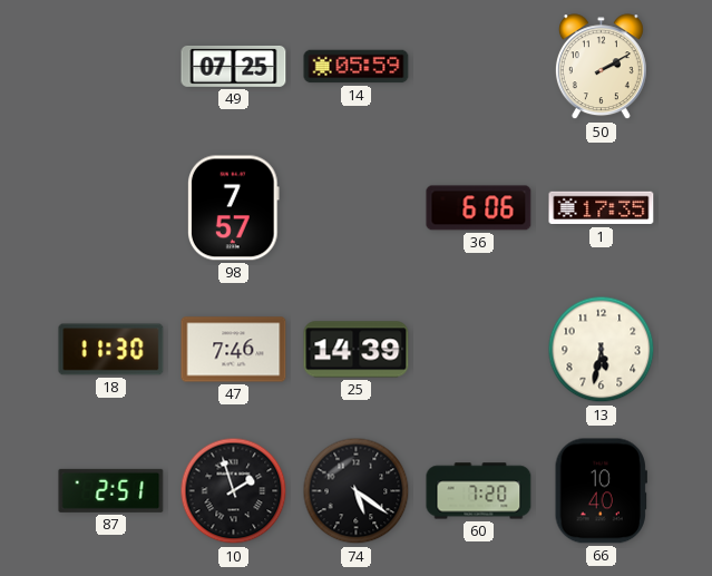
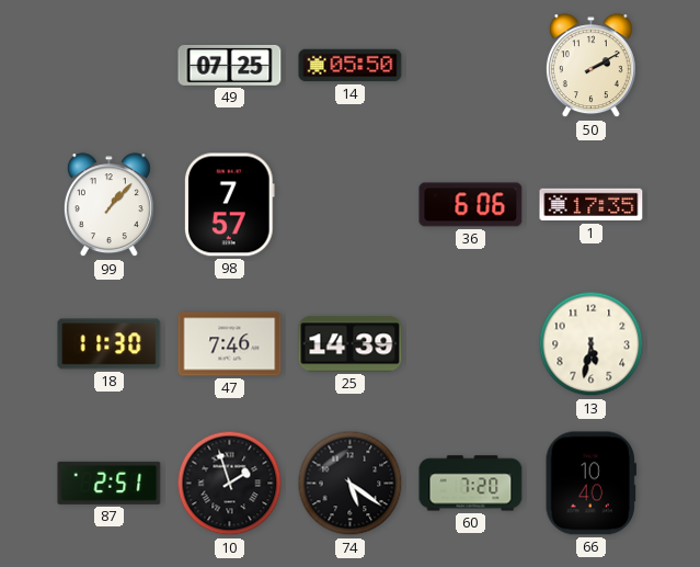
14: 05:59 -> 05:50 (351, 66)
99: none -> 1:07 (108, 205)
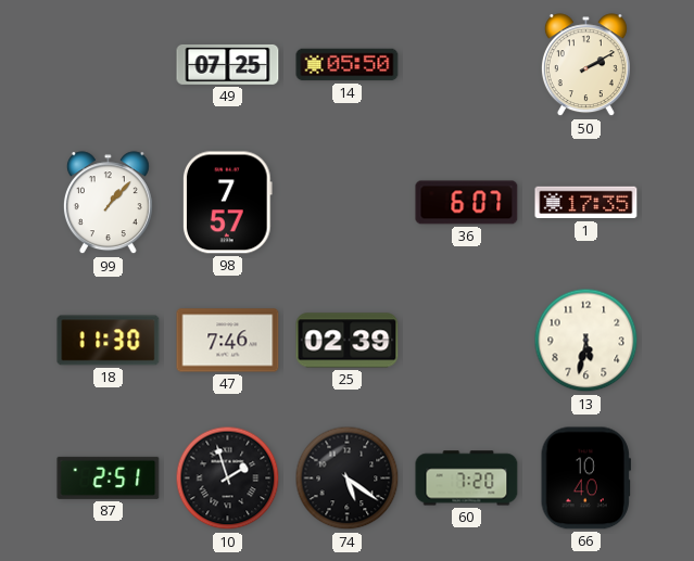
36: 6:06 -> 6:07 (467, 203)
25: 14:39 -> 02:39 (348, 341)
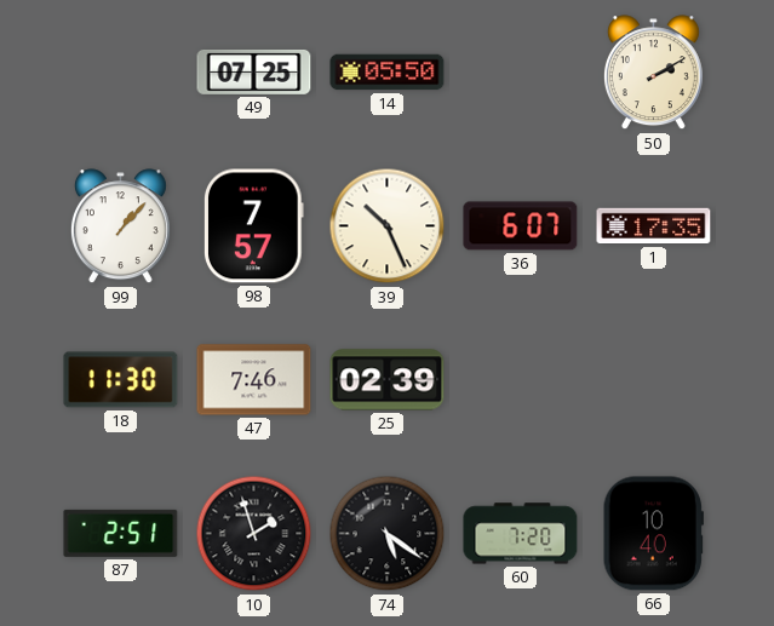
39: none -> 10:26 (388, 226)
13: 5:32 -> none (586, 341)
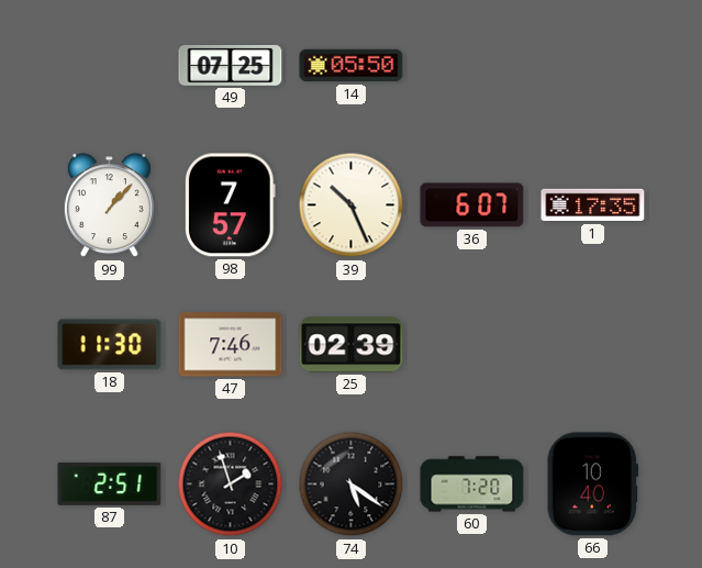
50: 2:10 -> none (653, 73)
